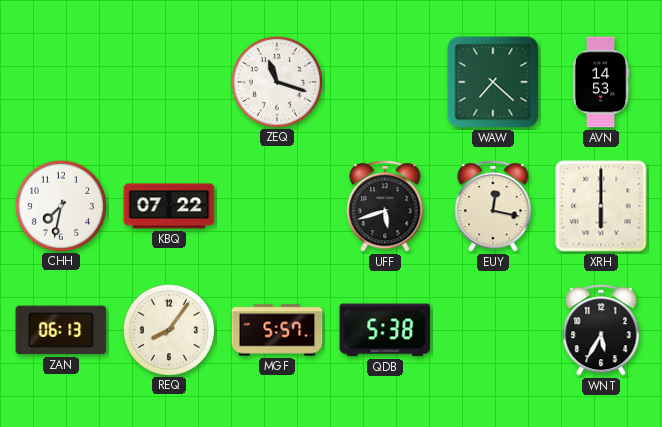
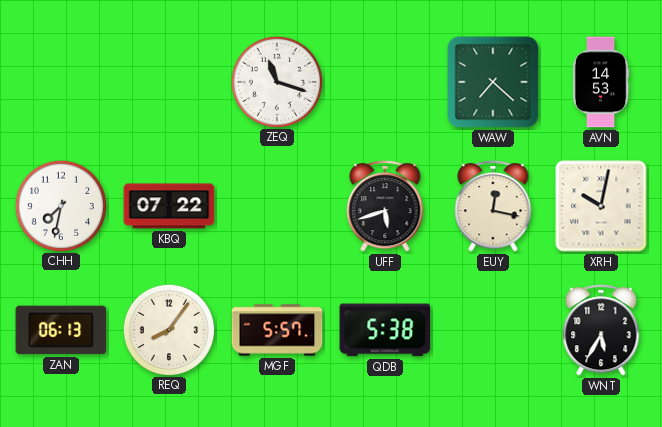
XRH: 6:00 -> 10:02 (601, 206)
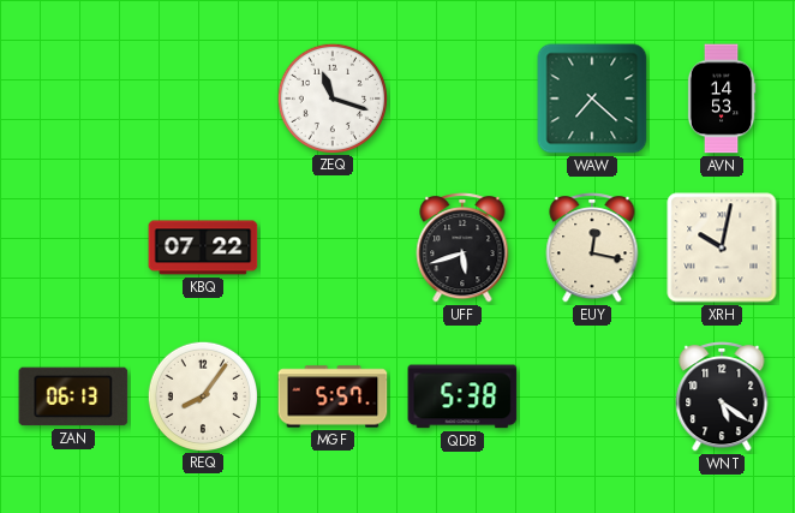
CHH: 7:32 -> none (60, 205)
WNT: 5:35 -> 5:21 (722, 398)
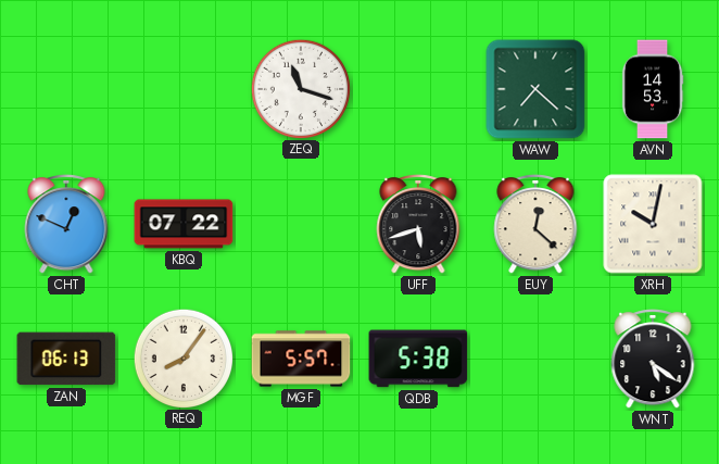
CHT: none -> 12:49 (66, 225)
EUY: 12:17 -> 12:22 (535, 225)
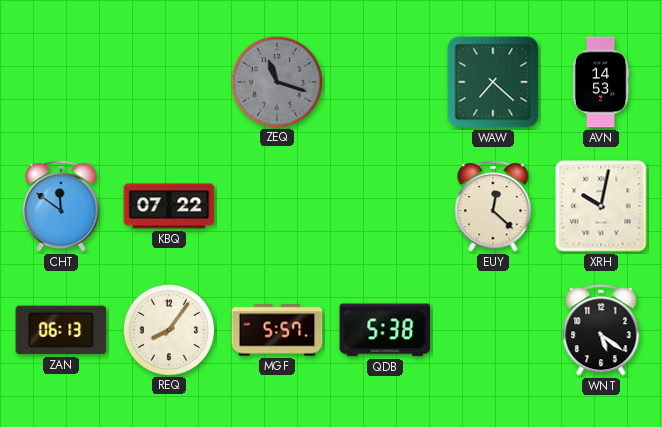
ZEQ dial: white -> grey (276, 81)
CHT: 12:49 -> 11:51 (61, 207)
UFF: 5:42 -> none (418, 225)
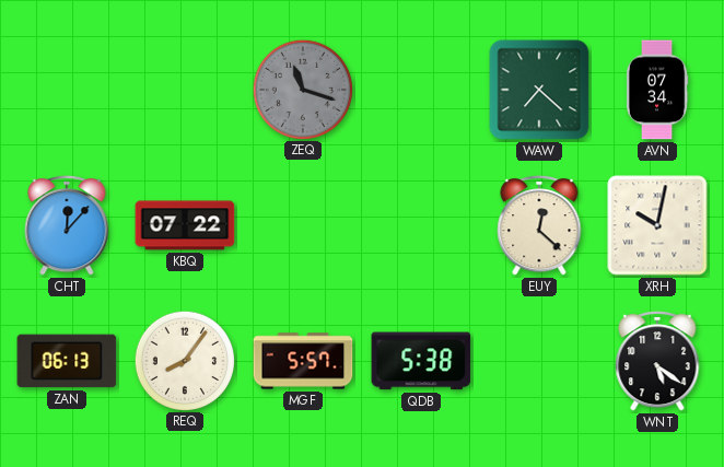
AVN: 14:53 -> 07:34 (657, 90)
CHT: 11:51 -> 12:07 (67, 226)
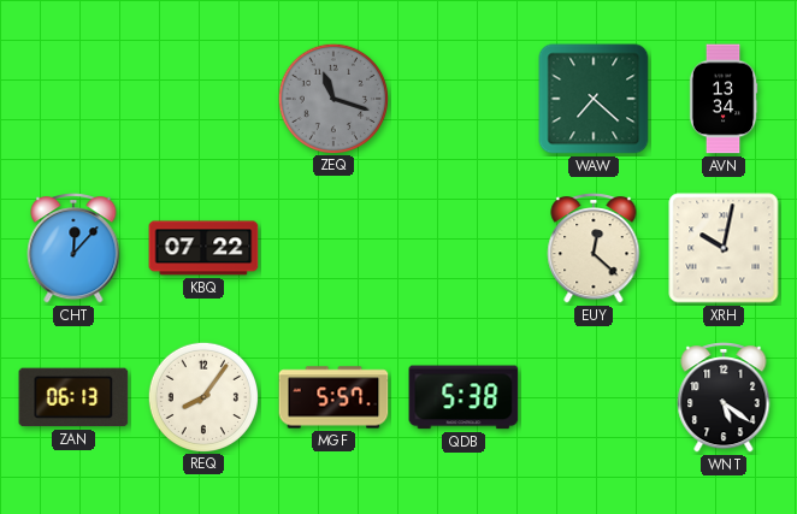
AVN: 07:34 -> 13:34 (724, 99)
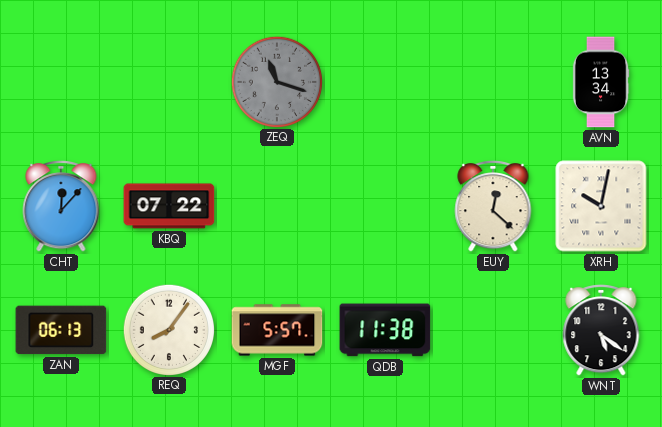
WAW: 7:22 -> none (594, 99)
QDB: 5:38 -> 11:38 (385, 330)
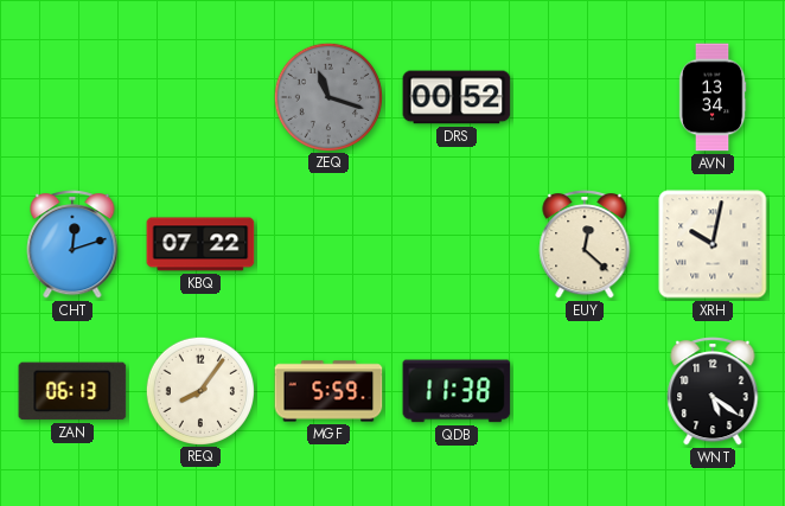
DRS: none -> 00:52 (457, 97)
CHT: 12:07 -> 12:12 (72, 245)
MGF: 5:57 -> 5:59 (328, 391)
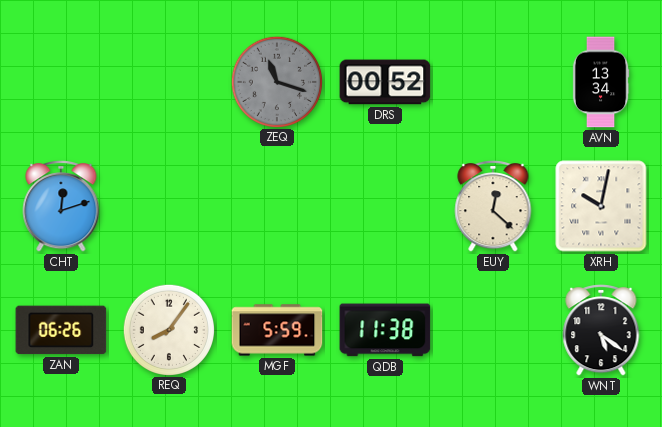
KBQ: 07:22 -> none (200, 244)
ZAN: 06:13 -> 06:26 (61, 330)
